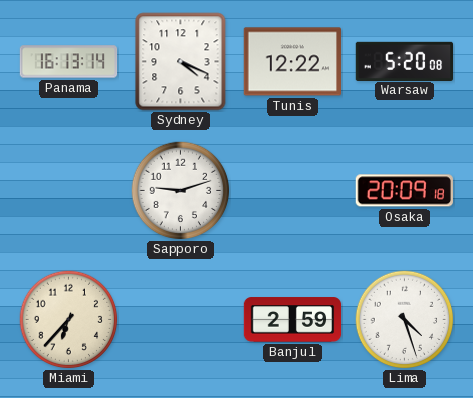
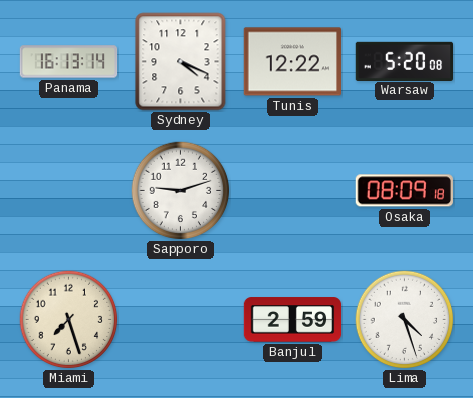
Osaka: 20:09 -> 08:09 (404, 191)
Miami: 6:37 -> 7:27 (69, 320)
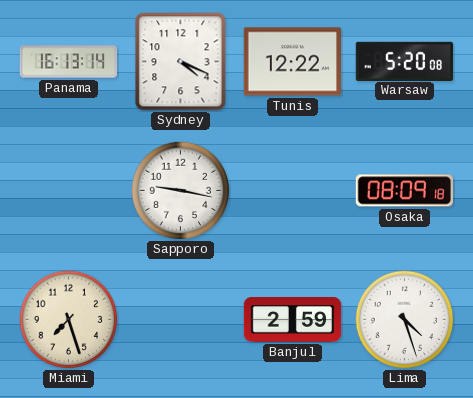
Sapporo: 9:12 -> 9:17 (181, 191)
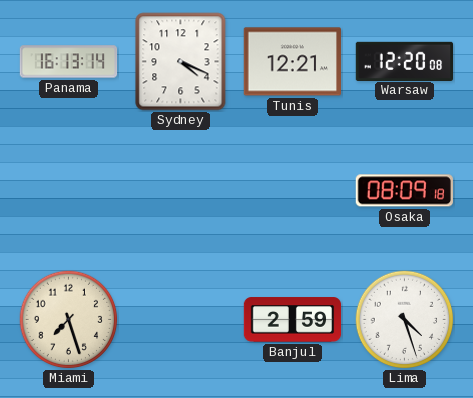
Tunis: 12:22 -> 12:21 (292, 62)
Warsaw: 5:20 -> 12:20 (405, 61)
Sapporo: 9:17 -> none (181, 191)
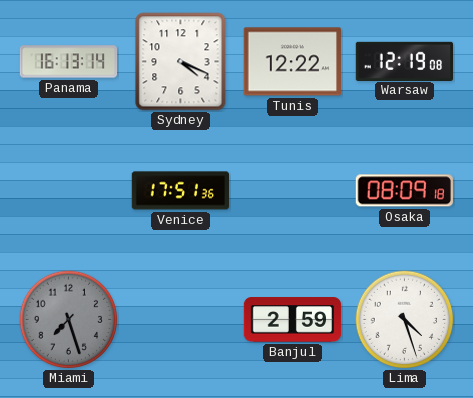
Tunis: 12:21 -> 12:22 (292, 62)
Warsaw: 12:20 -> 12:19 (405, 61)
Venice: none -> 17:51 (181, 191)
Miami dial: cream -> grey (69, 320)
